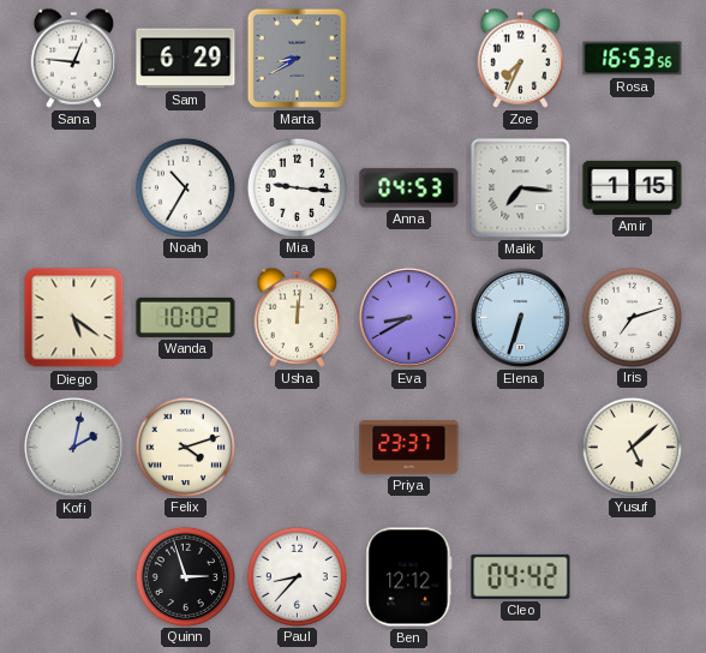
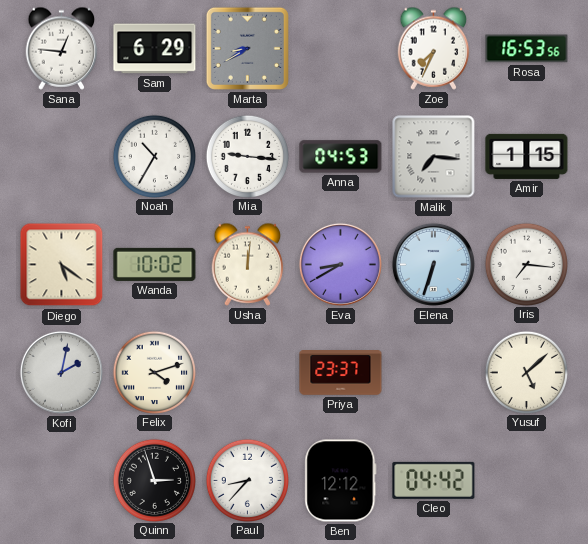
Iris: 7:12 -> 7:16 (526, 264)
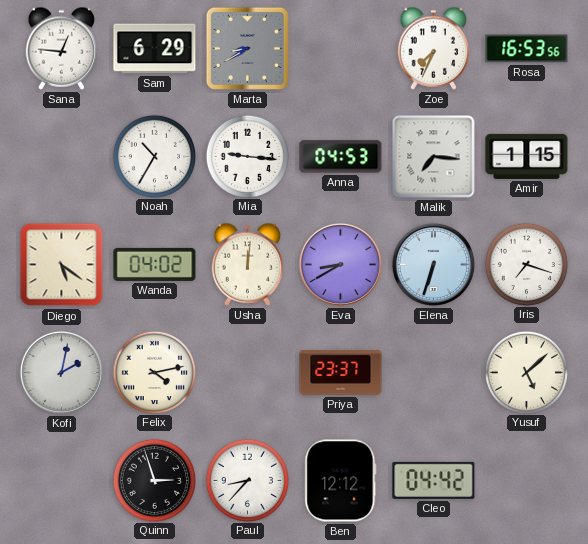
Wanda: 10:02 -> 04:02 (155, 264)
Iris: 7:16 -> 7:18 (526, 264)
Felix: 4:12 -> 4:13 (154, 372)
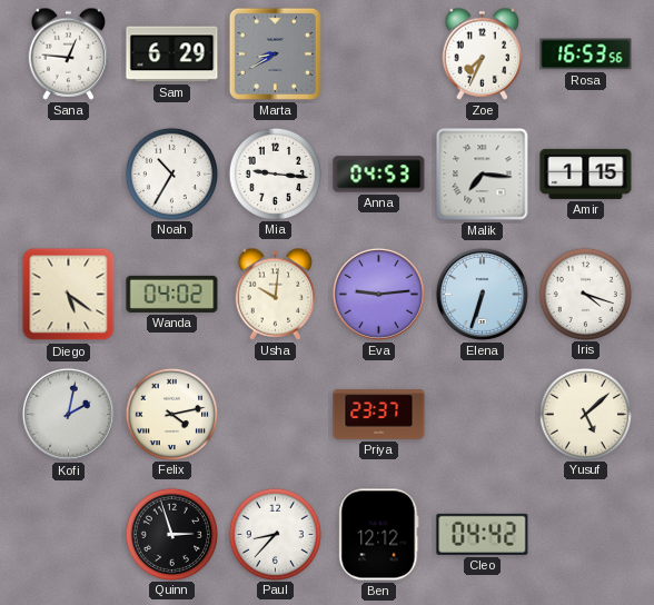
Usha: 12:01 -> 10:01 (276, 294)
Eva: 8:40 -> 9:14 (378, 294)
Iris: 7:18 -> 4:18 (585, 294)
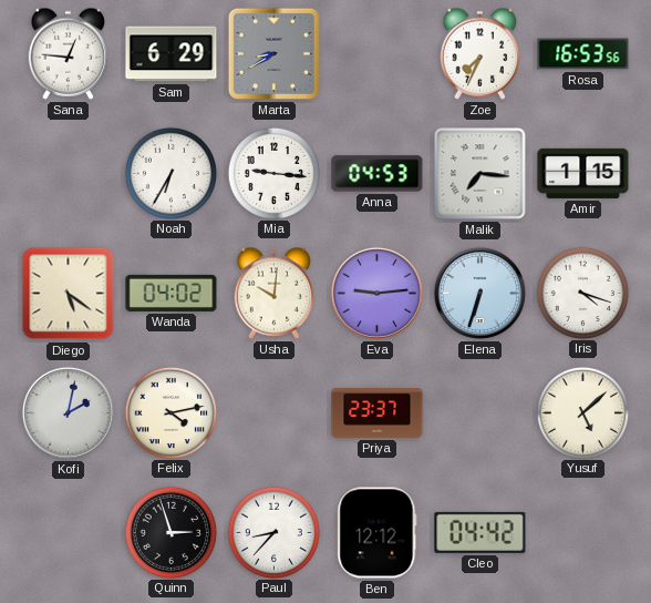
Noah: 10:35 -> 6:35 (170, 173)
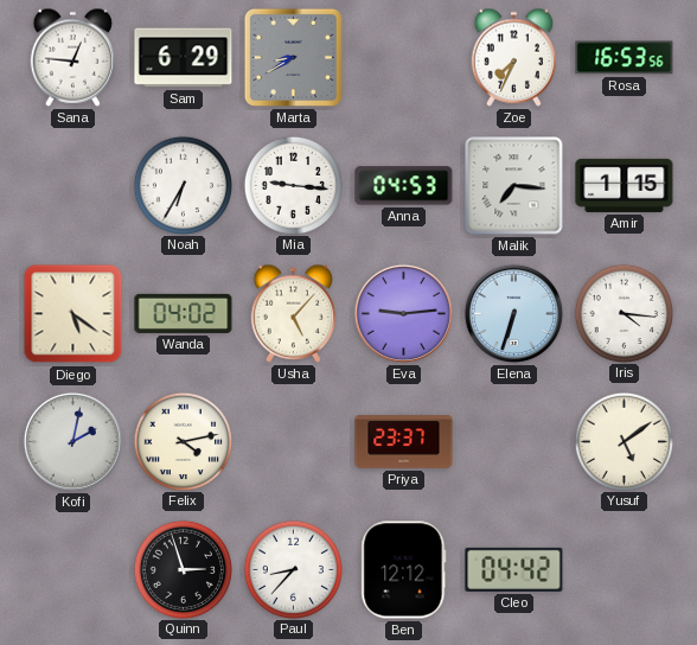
Usha: 10:01 -> 5:07 (294, 313)
Iris: 4:18 -> 4:16 (624, 313)
Yusuf: 5:08 -> 5:09 (624, 441)
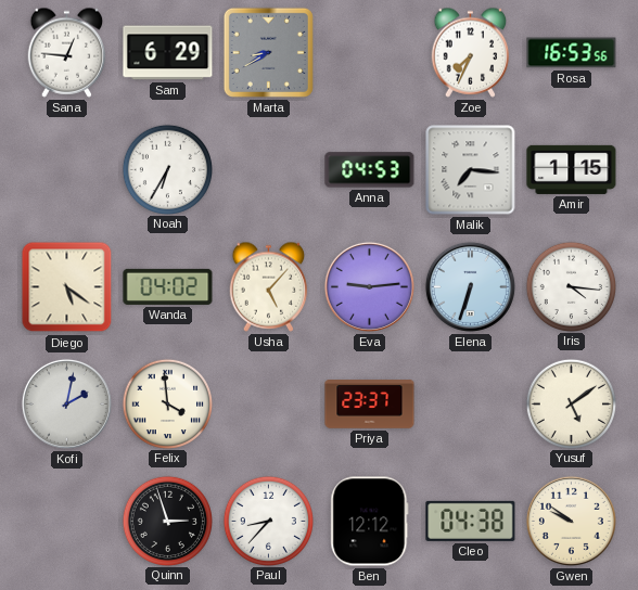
Mia: 9:16 -> none (293, 185)
Felix: 4:13 -> 3:59 (167, 403)
Cleo: 04:42 -> 04:38 (471, 521)
Gwen: none -> 9:51 (571, 521)
